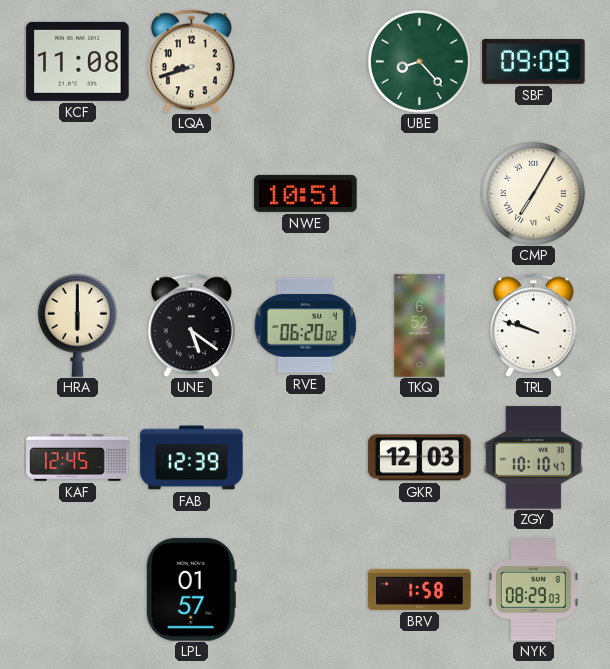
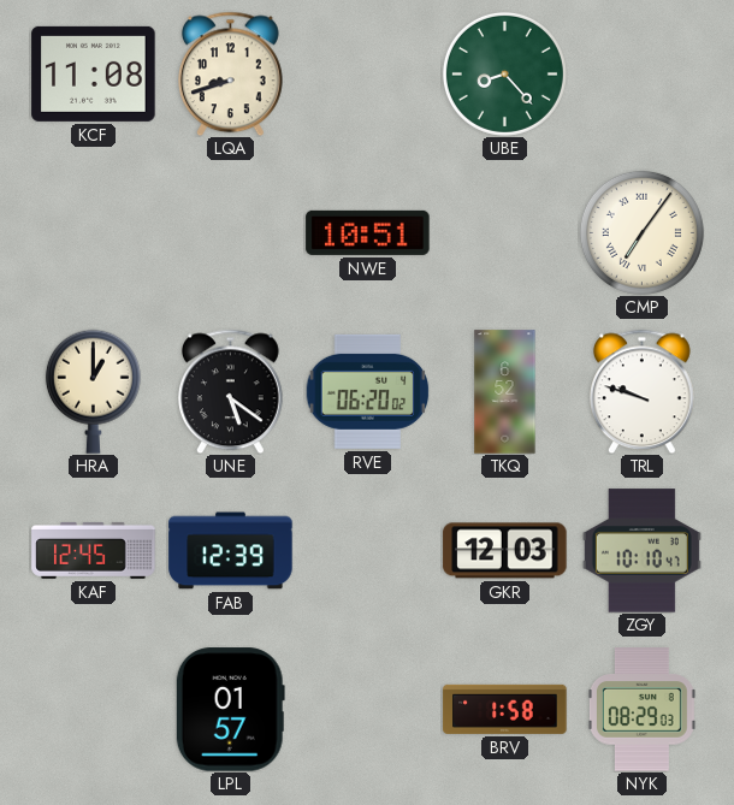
SBF: 09:09 -> none (534, 61)
CMP: 7:05 -> 7:06 (641, 232)
HRA: 6:00 -> 1:00 (93, 391)
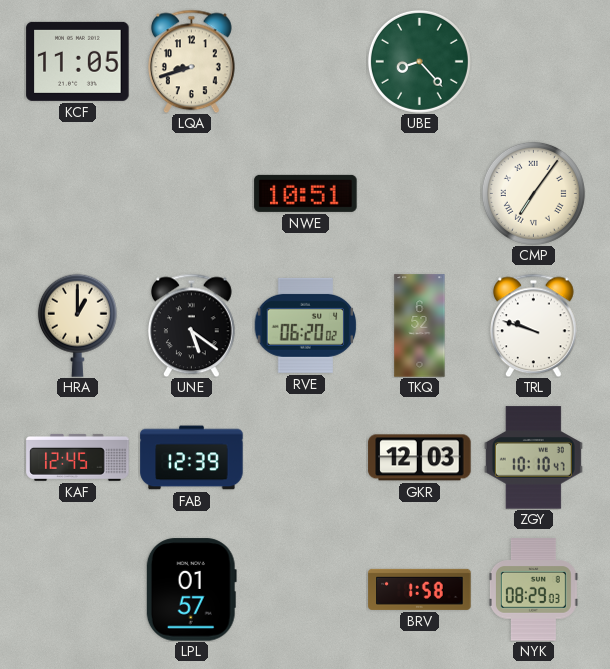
KCF: 11:08 -> 11:05 (78, 61)
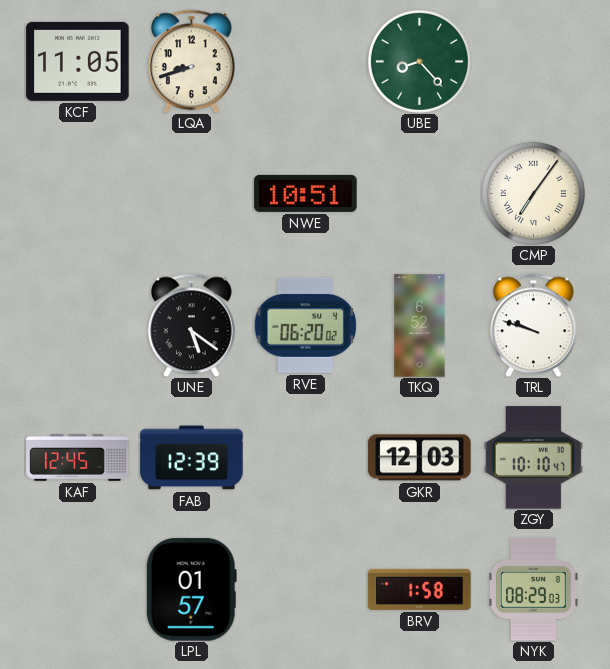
HRA: 1:00 -> none (77, 325)
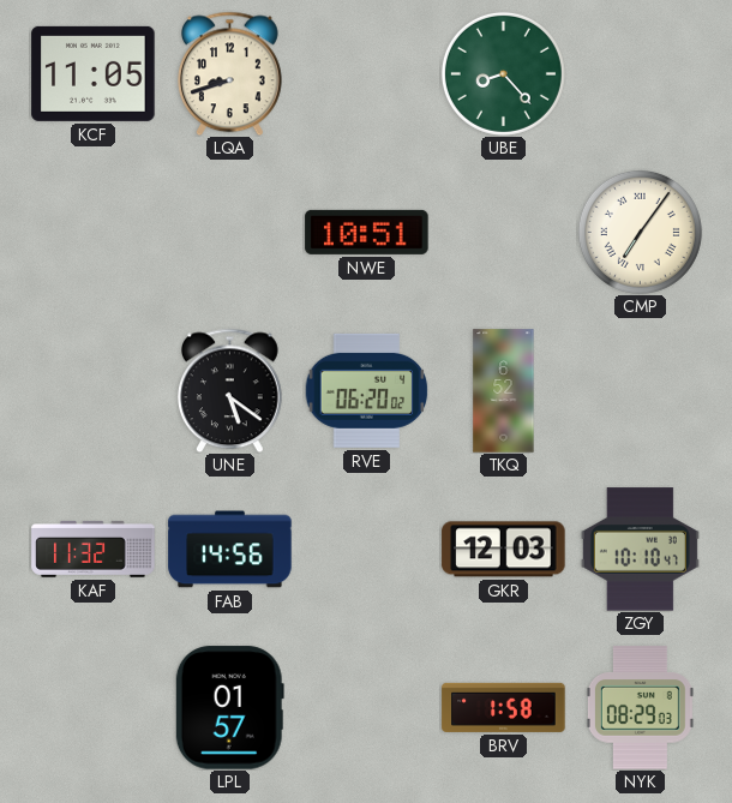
TRL: 9:48 -> none (534, 325)
KAF: 12:45 -> 11:32 (94, 549)
FAB: 12:39 -> 14:56 (230, 550)
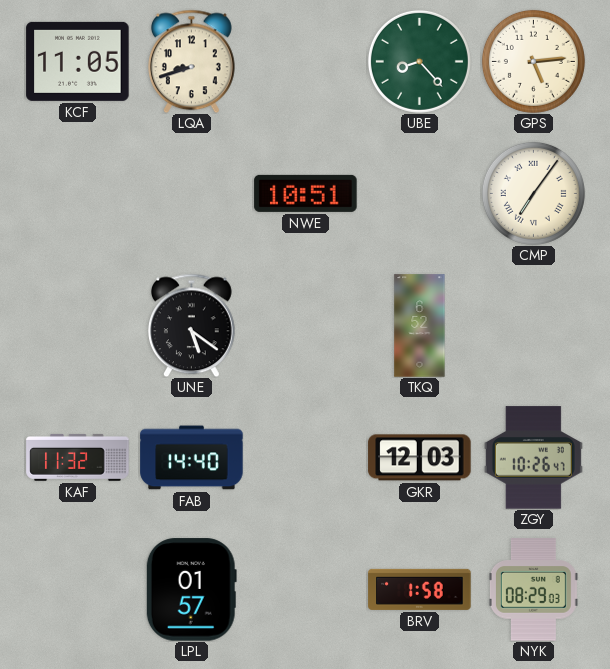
GPS: none -> 5:14 (533, 61)
RVE: 06:20 -> none (366, 390)
FAB: 14:56 -> 14:40 (192, 458)
ZGY: 10:10 -> 10:26 (533, 458)
